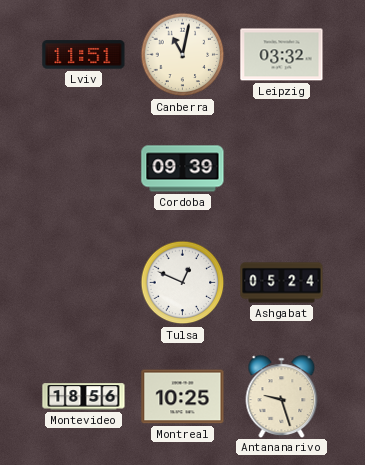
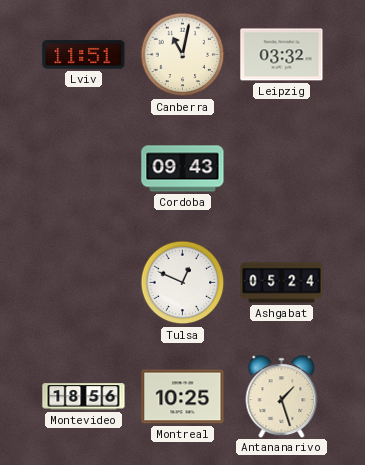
Cordoba: 09:39 -> 09:43 (183, 169)
Antananarivo: 9:27 -> 1:27 (282, 396)
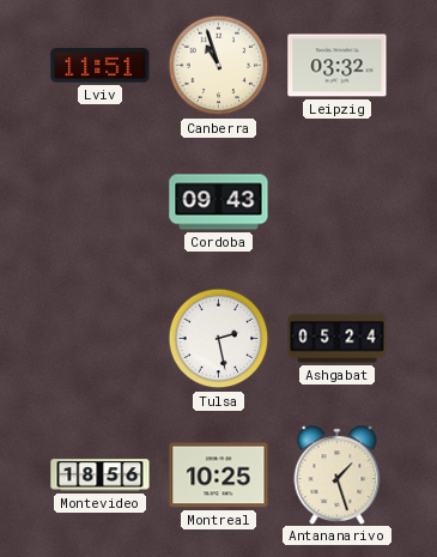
Canberra: 11:02 -> 10:57 (219, 66)
Tulsa: 12:49 -> 2:28 (219, 339)
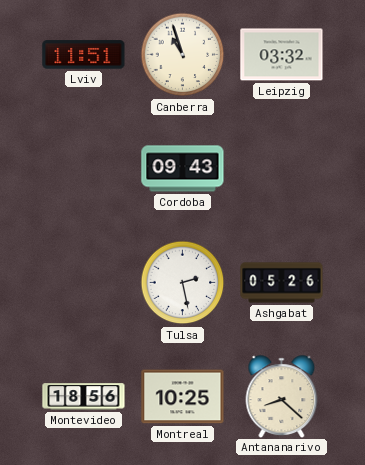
Ashgabat: 05:24 -> 05:26 (282, 283)
Antananarivo: 1:27 -> 8:22 (282, 396)
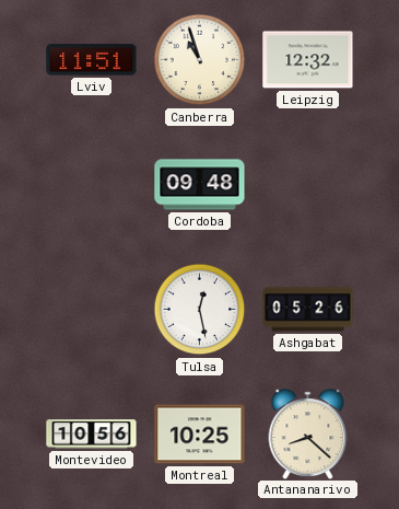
Leipzig: 03:32 -> 12:32 (308, 60)
Cordoba: 09:43 -> 09:48 (200, 185)
Tulsa: 2:28 -> 12:28 (200, 310)
Montevideo: 18:56 -> 10:56 (92, 435)
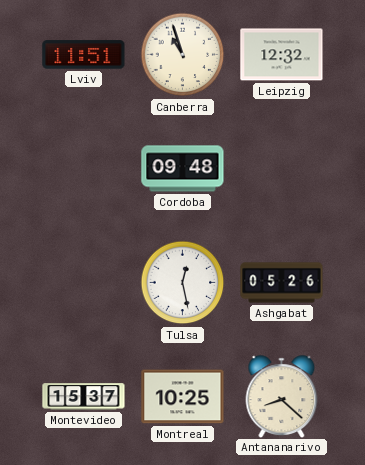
Montevideo: 10:56 -> 15:37 (84, 397)
